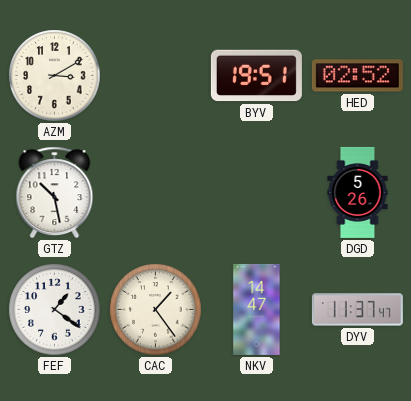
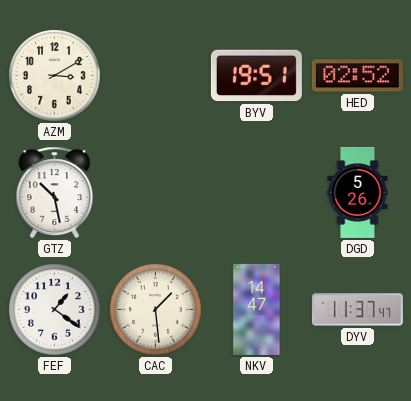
CAC: 1:24 -> 1:29 (156, 310)
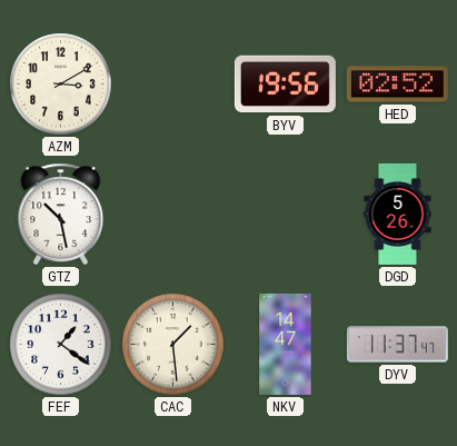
BYV: 19:51 -> 19:56 (285, 85)
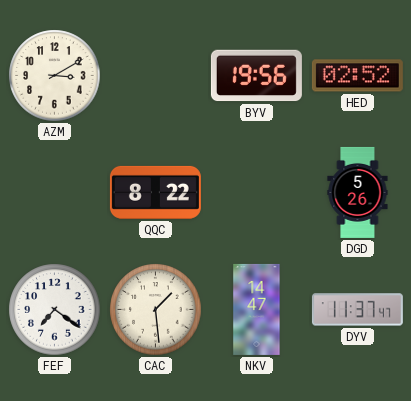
GTZ: 10:28 -> none (61, 215)
QQC: none -> 8:22 (155, 192)
FEF: 1:21 -> 7:21 (55, 310)
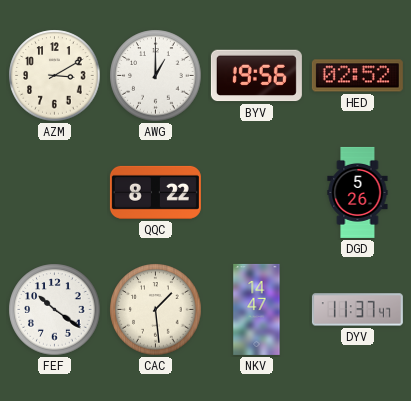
AWG: none -> 1:00 (156, 76)
FEF: 7:21 -> 10:21 (55, 310)
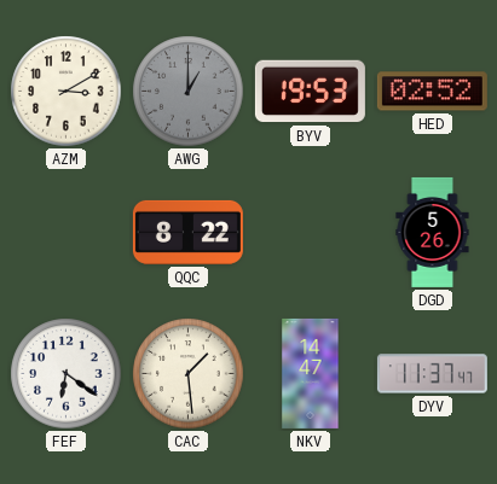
AWG dial: white -> grey (189, 92)
BYV: 19:56 -> 19:53 (310, 92)
FEF: 10:21 -> 6:21 (67, 374)
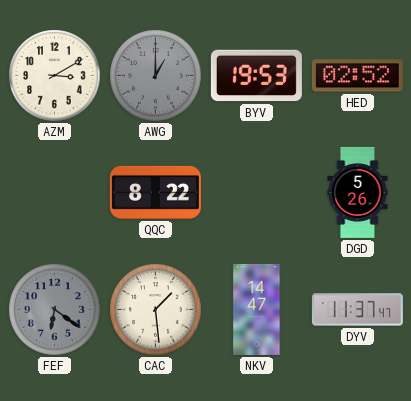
FEF dial: white -> grey (55, 310)
